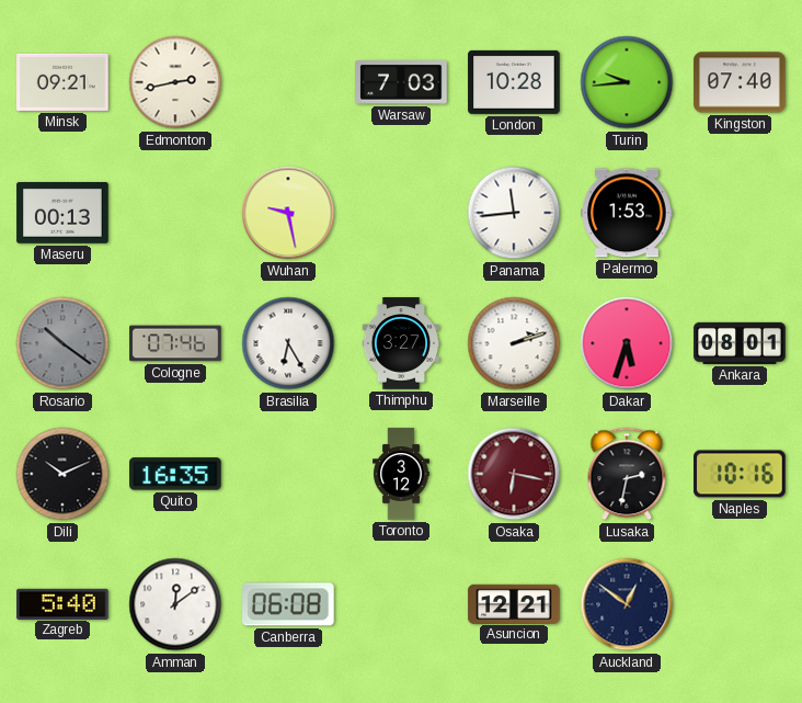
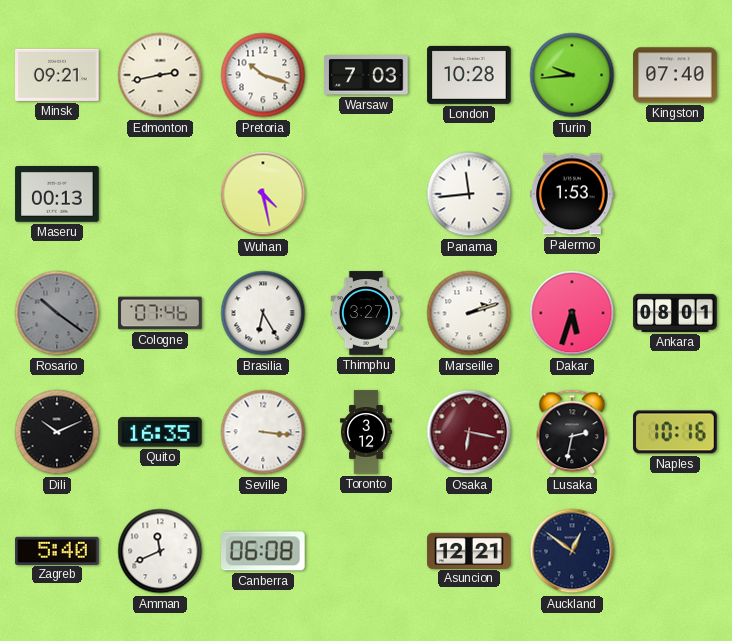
Pretoria: none -> 10:18 (263, 75)
Wuhan: 9:28 -> 4:28 (263, 194)
Seville: none -> 3:16 (263, 432)
Amman: 12:09 -> 11:41 (160, 551)
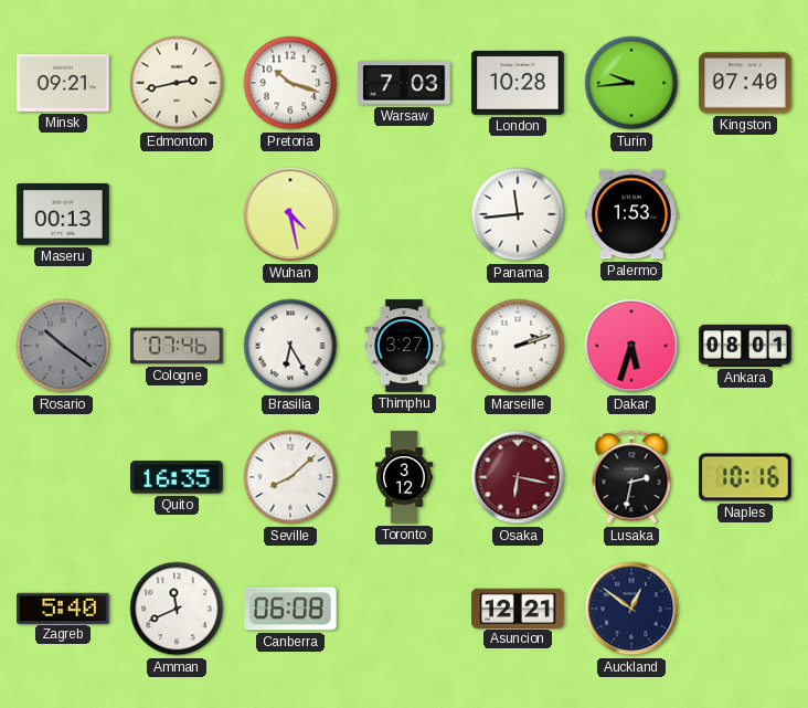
Dili: 10:11 -> none (57, 432)
Seville: 3:16 -> 8:08 (290, 477)
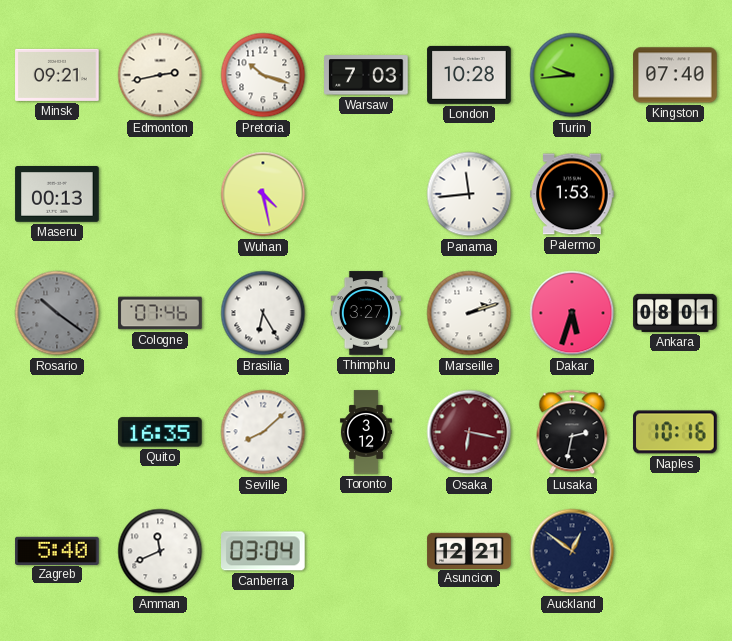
Canberra: 06:08 -> 03:04 (264, 551)
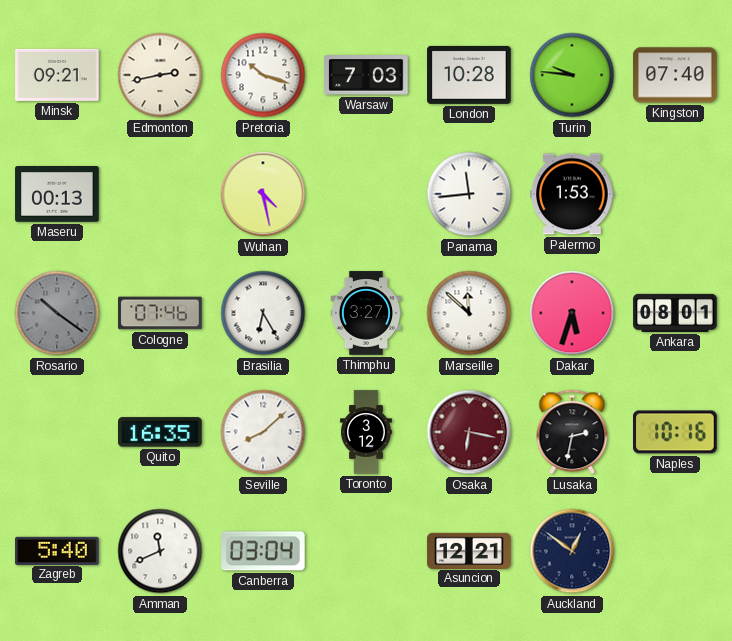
Turin: 9:44 -> 9:46 (572, 75)
Marseille: 2:12 -> 11:52 (469, 313)
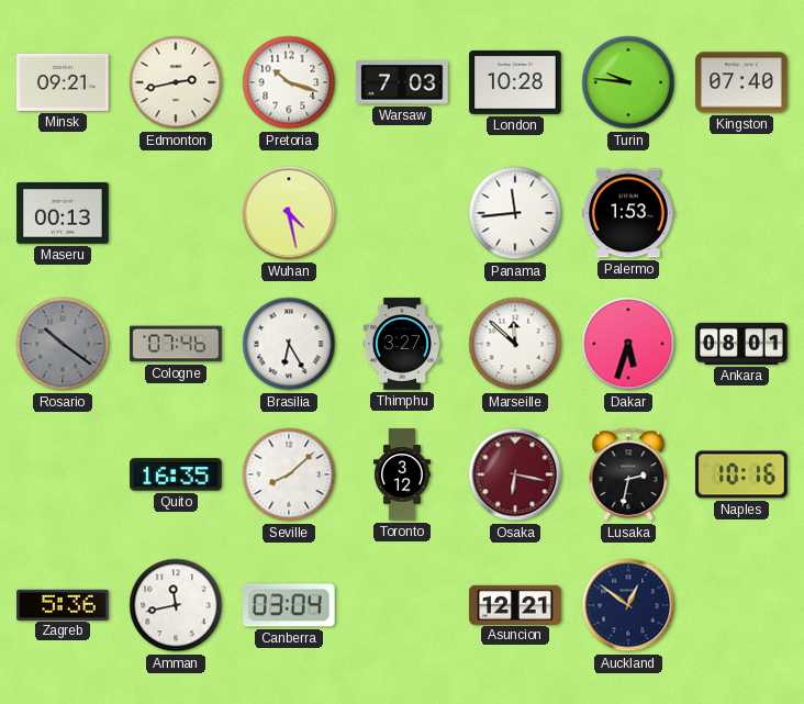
Zagreb: 5:40 -> 5:36 (63, 604)
Amman: 11:41 -> 11:43 (176, 605)
